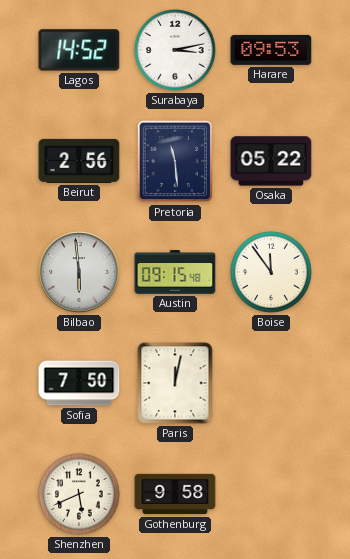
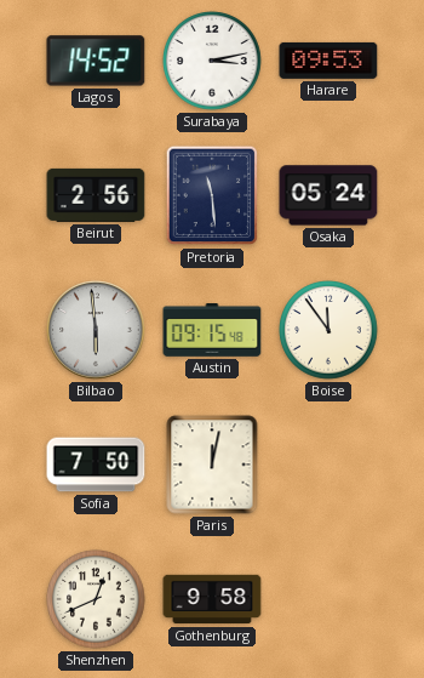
Osaka: 05:22 -> 05:24 (328, 195)
Shenzhen: 5:41 -> 12:41 (96, 599)
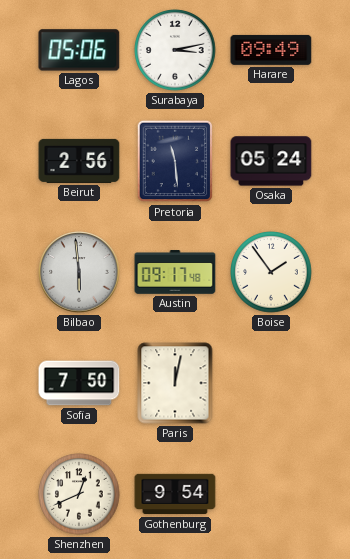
Lagos: 14:52 -> 05:06 (79, 50)
Harare: 09:53 -> 09:49 (271, 50)
Austin: 09:15 -> 09:17 (175, 272)
Boise: 11:54 -> 1:54 (271, 272)
Gothenburg: 9:58 -> 9:54 (175, 494)
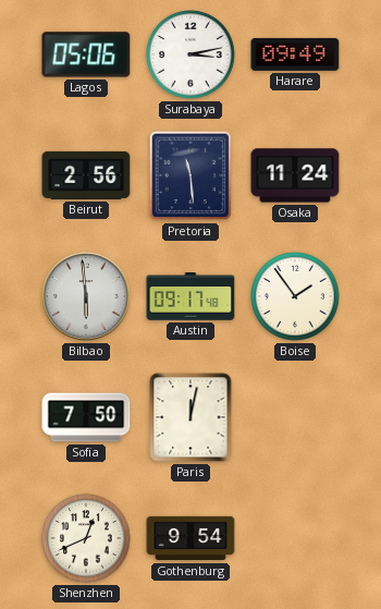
Osaka: 05:24 -> 11:24 (295, 175)
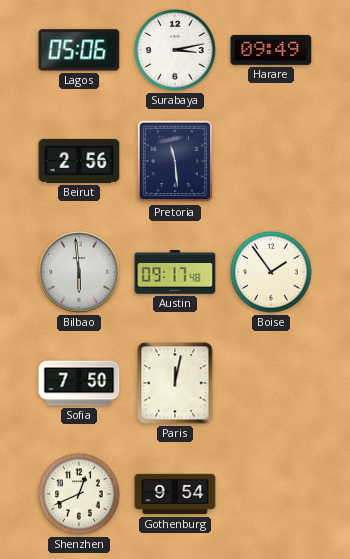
Osaka: 11:24 -> none (295, 175)
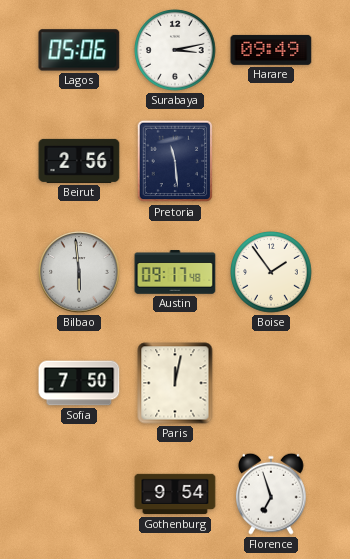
Shenzhen: 12:41 -> none (79, 494)
Florence: none -> 6:57 (272, 494)
